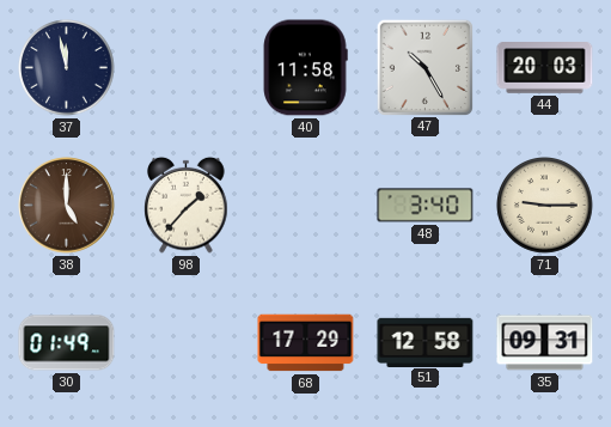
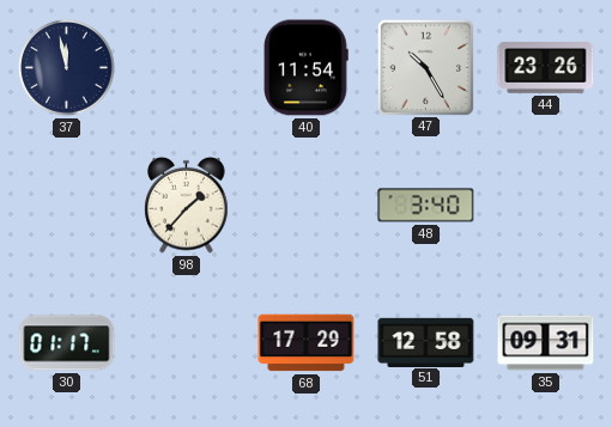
40: 11:58 -> 11:54 (305, 68)
44: 20:03 -> 23:26 (546, 68)
38: 5:00 -> none (67, 206)
71: 9:15 -> none (545, 206)
30: 01:49 -> 01:17 (67, 343)
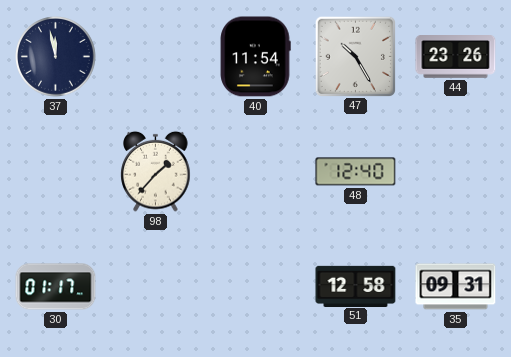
48: 3:40 -> 12:40 (356, 172)
68: 17:29 -> none (307, 343)
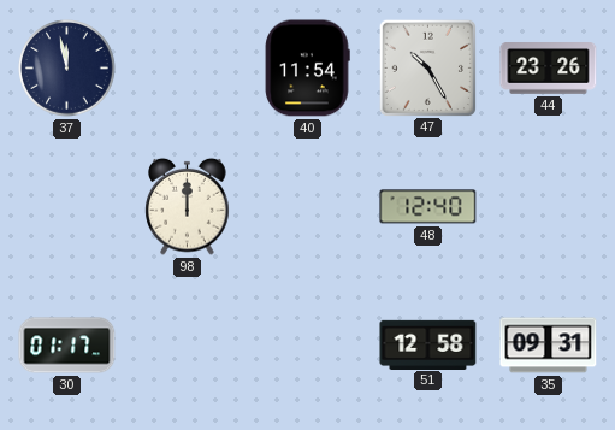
98: 1:37 -> 12:00 (188, 206)
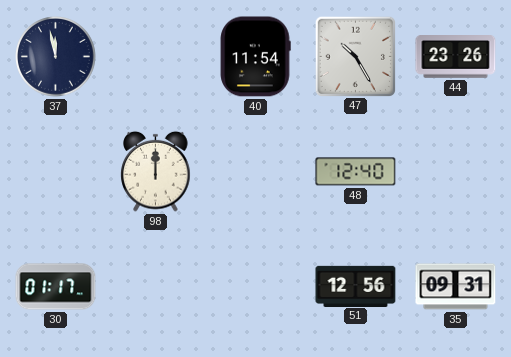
51: 12:58 -> 12:56 (356, 286)
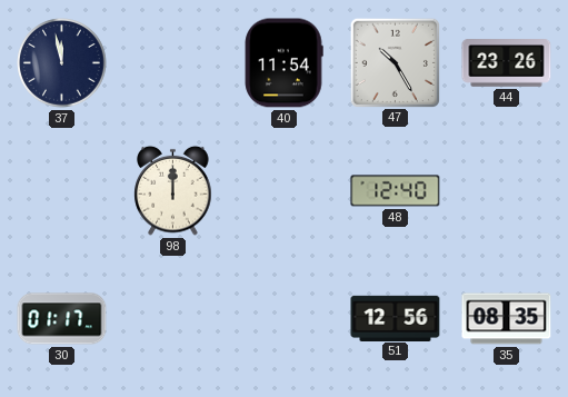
35: 09:31 -> 08:35 (507, 319)
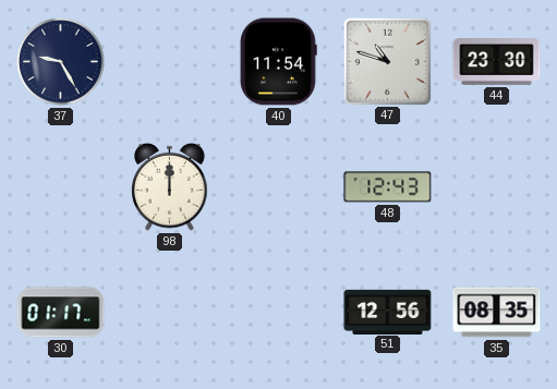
37: 11:58 -> 9:25 (61, 62)
47: 10:25 -> 10:48 (387, 61)
44: 23:26 -> 23:30 (497, 62)
48: 12:40 -> 12:43 (388, 187)
